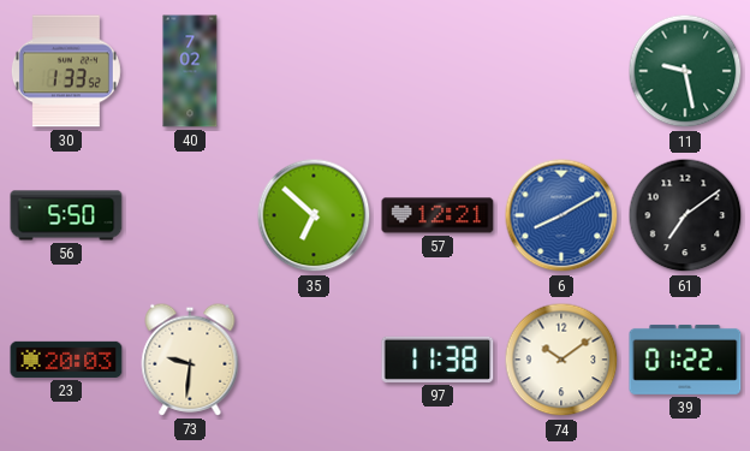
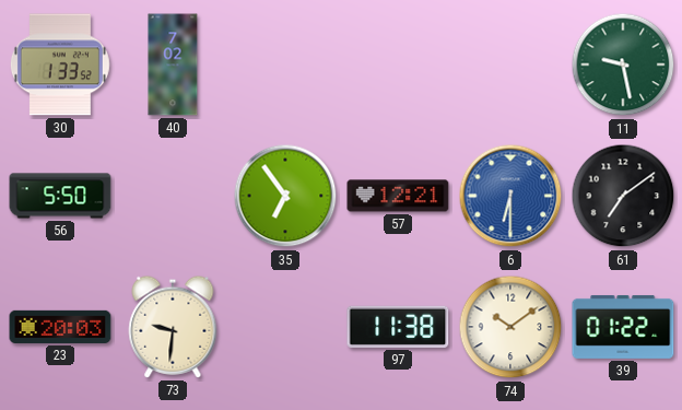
35: 6:52 -> 6:54 (285, 196)
6: 8:10 -> 6:30 (510, 196)
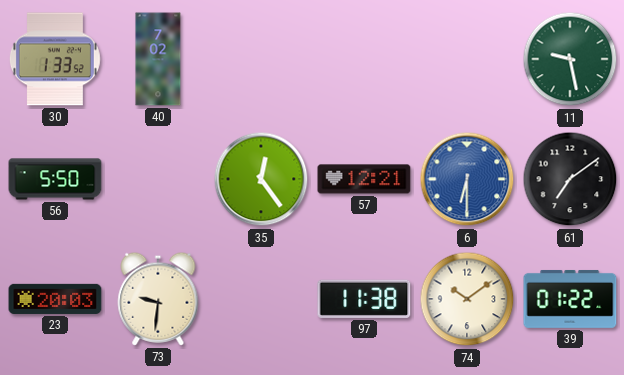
35: 6:54 -> 12:24 (261, 179)
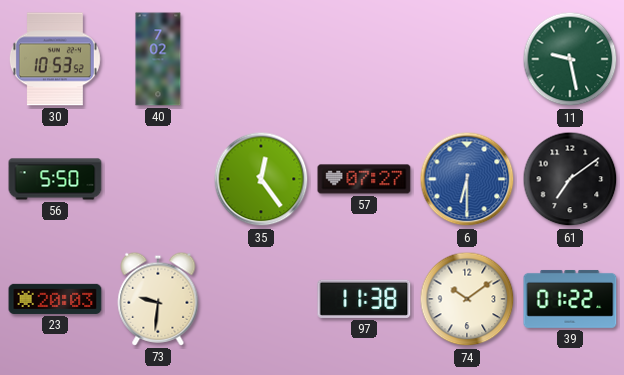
30: 1:33 -> 10:53 (55, 59)
57: 12:21 -> 07:27 (364, 179)
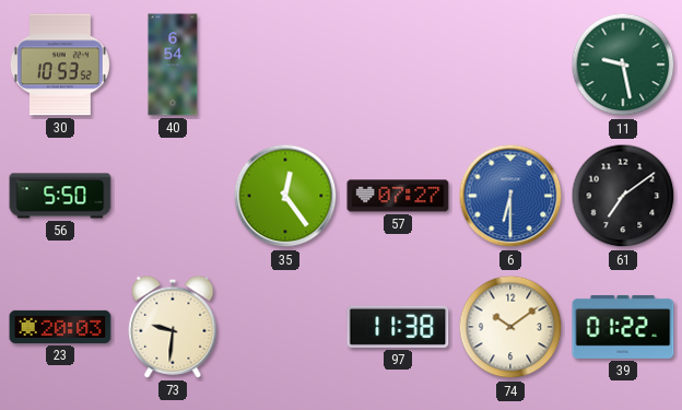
40: 7:02 -> 6:54 (173, 65)
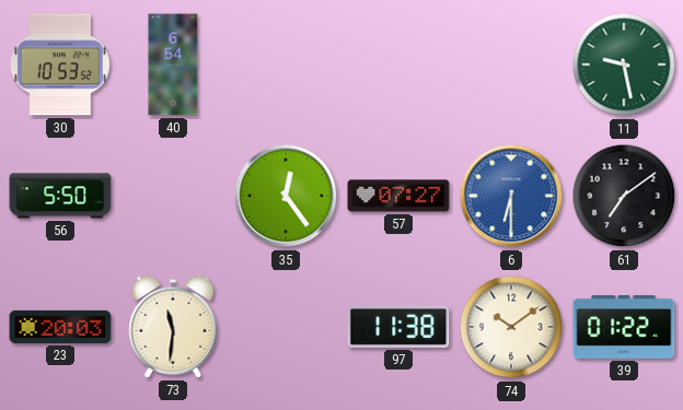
73: 9:31 -> 11:31 (173, 327)
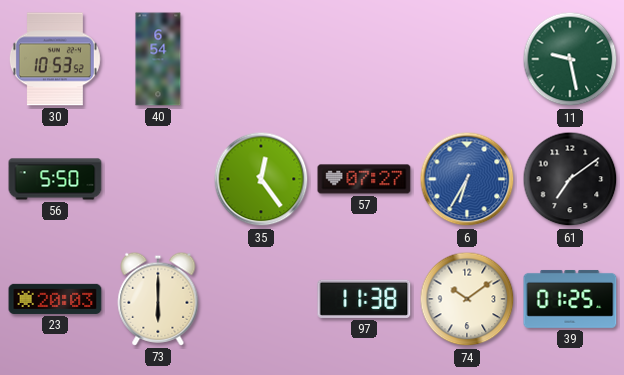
6: 6:30 -> 6:35 (467, 179)
73: 11:31 -> 6:00 (158, 299)
39: 01:22 -> 01:25 (570, 299)
